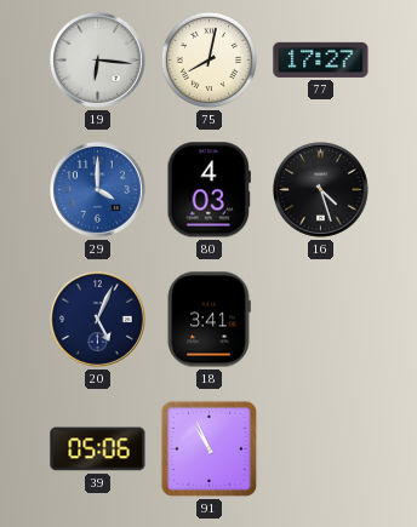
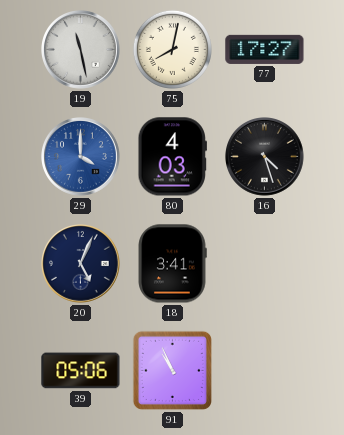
19: 6:16 -> 11:28 (81, 50)
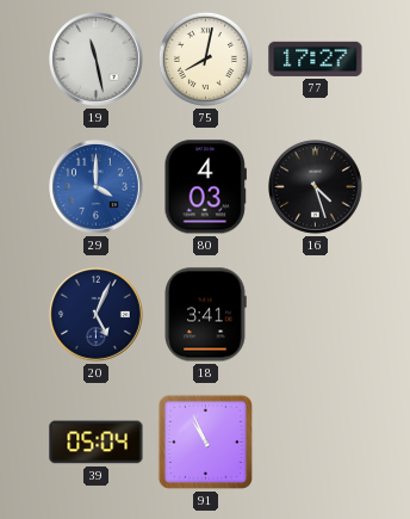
39: 05:06 -> 05:04 (97, 443)
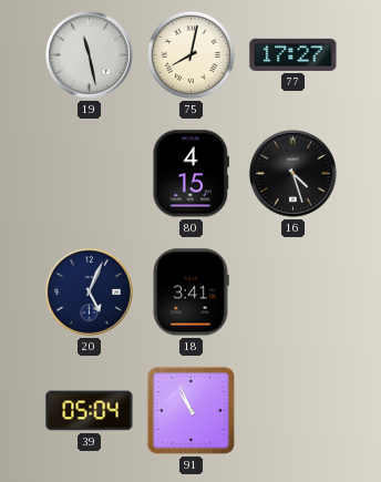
29: 4:00 -> none (97, 187)
80: 4:03 -> 4:15 (190, 174)
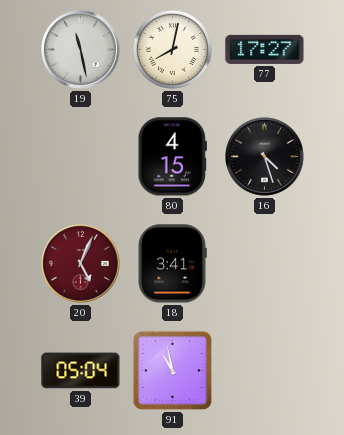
20 dial: navy -> burgundy (81, 264)
91: 10:56 -> 10:58 (172, 370)
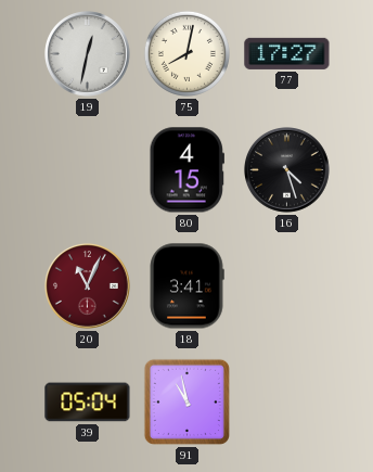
19: 11:28 -> 12:32 (88, 54)
20: 5:04 -> 11:04 (88, 286)
